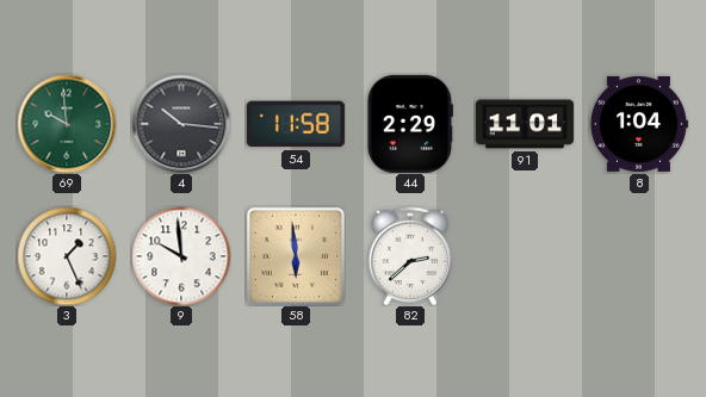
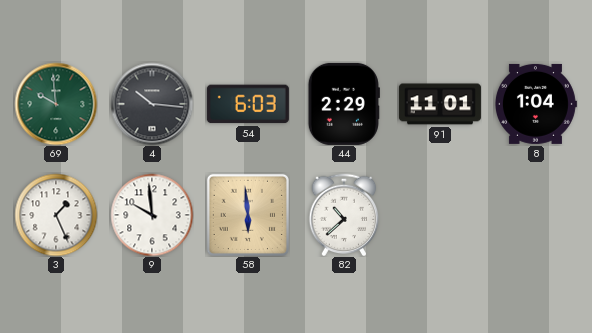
54: 11:58 -> 6:03 (248, 104)
82: 2:38 -> 10:38 (344, 215)
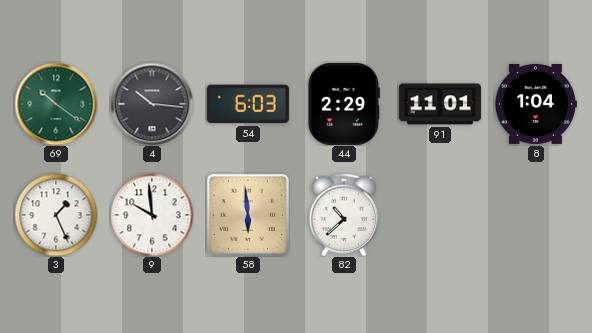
69: 9:59 -> 10:21 (56, 104)
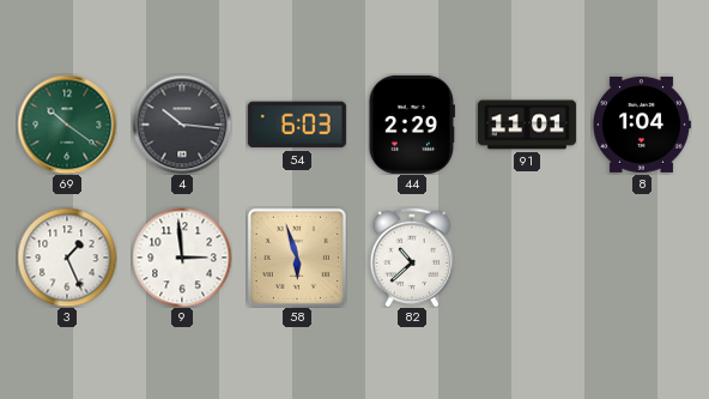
9: 9:59 -> 2:59 (182, 258)
58: 5:59 -> 5:57 (296, 256)
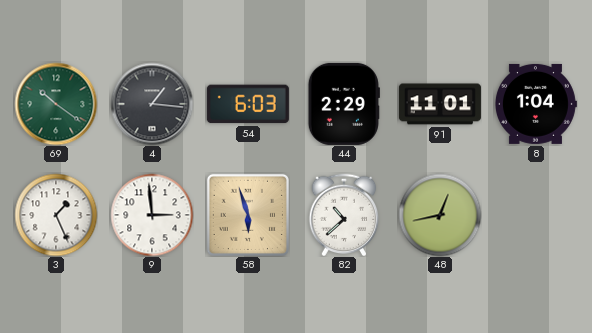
4: 10:16 -> 1:16 (152, 104)
48: none -> 12:43 (440, 215)
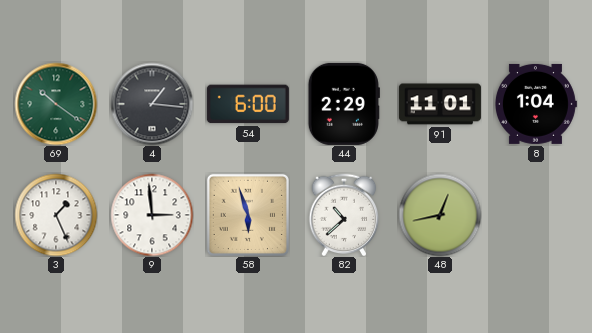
54: 6:03 -> 6:00 (248, 104)
